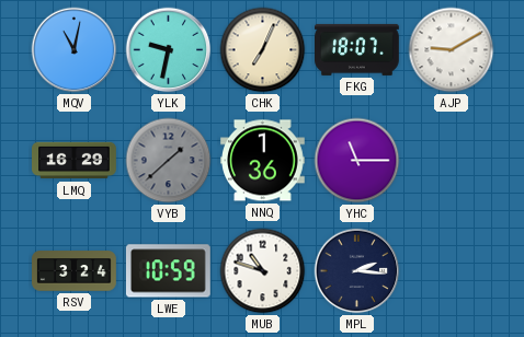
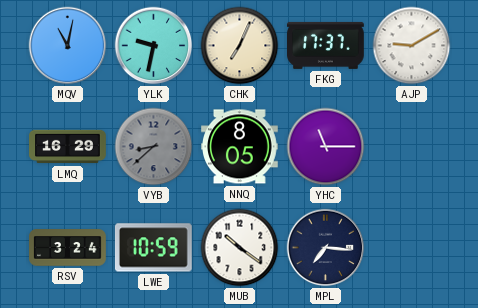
FKG: 18:07 -> 17:37 (326, 45)
VYB: 1:38 -> 8:38 (154, 147)
NNQ: 1:36 -> 8:05 (240, 147)
MUB: 10:48 -> 10:21 (240, 248)
MPL: 2:16 -> 7:16 (326, 248)
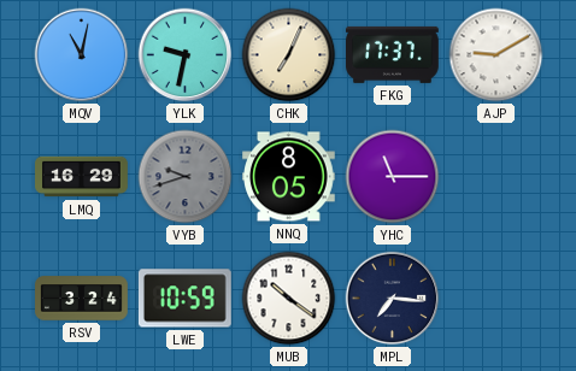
VYB: 8:38 -> 9:42 (186, 177)
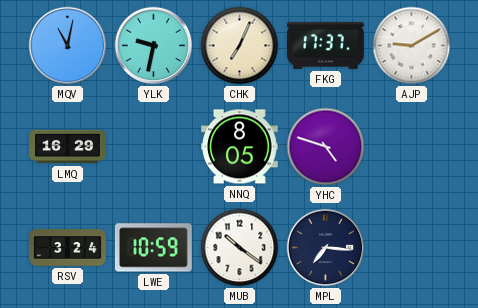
VYB: 9:42 -> none (186, 177)
YHC: 11:15 -> 4:48 (326, 147)
